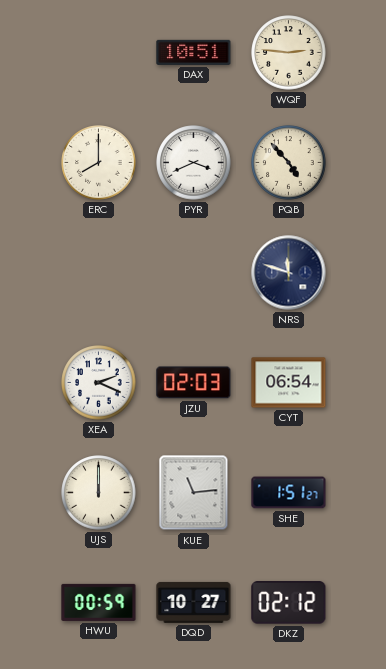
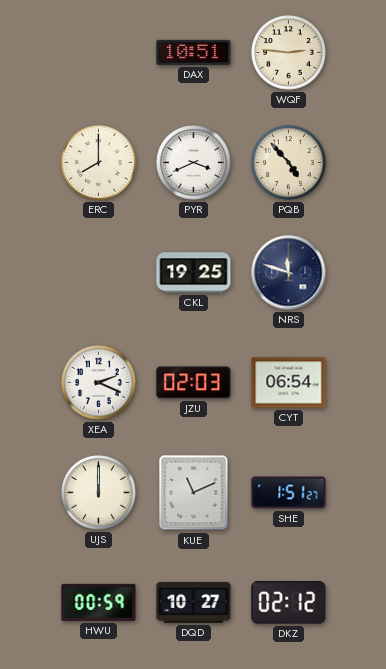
CKL: none -> 19:25 (194, 273)
KUE: 11:14 -> 11:11 (194, 493)
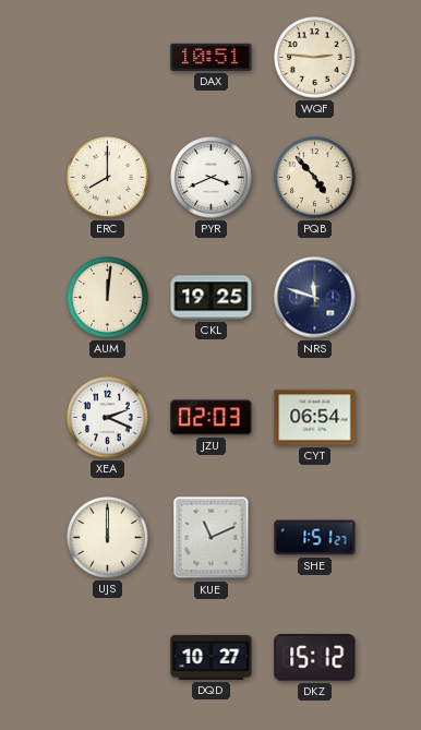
AUM: none -> 12:01 (108, 298)
HWU: 00:59 -> none (99, 602)
DKZ: 02:12 -> 15:12 (315, 658)
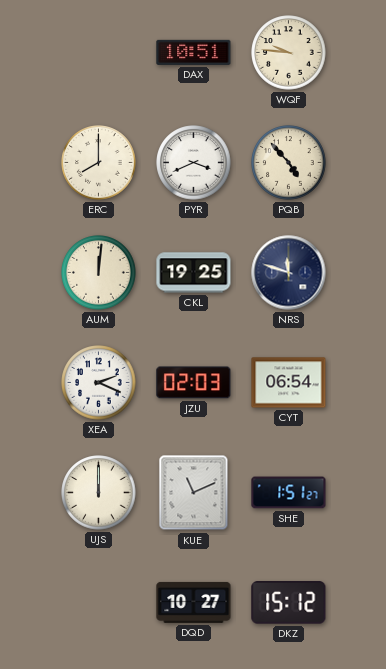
WQF: 2:46 -> 9:46 (289, 53)
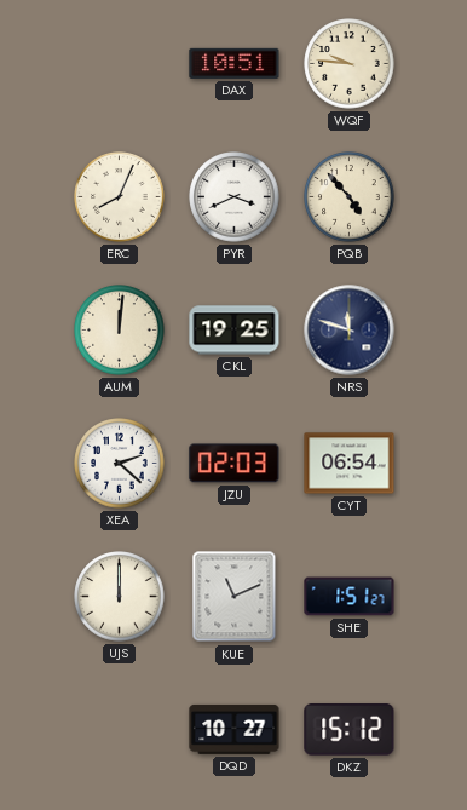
ERC: 8:00 -> 8:04 (120, 197)
XEA: 2:19 -> 2:22 (120, 464)
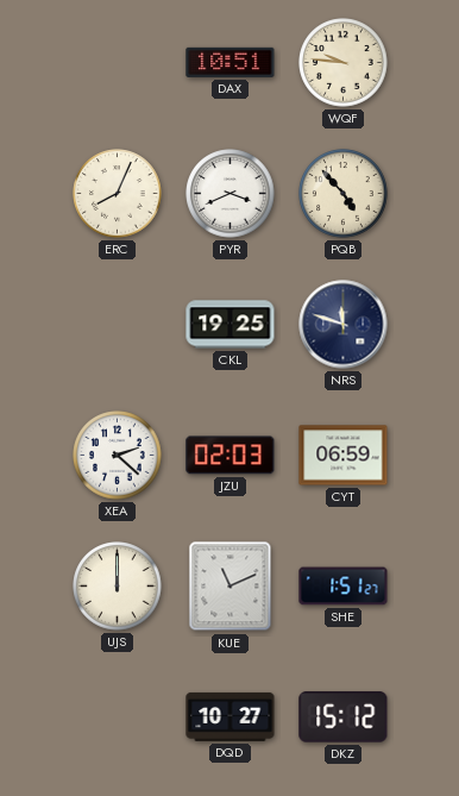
AUM: 12:01 -> none (120, 331)
CYT: 06:54 -> 06:59 (344, 456)
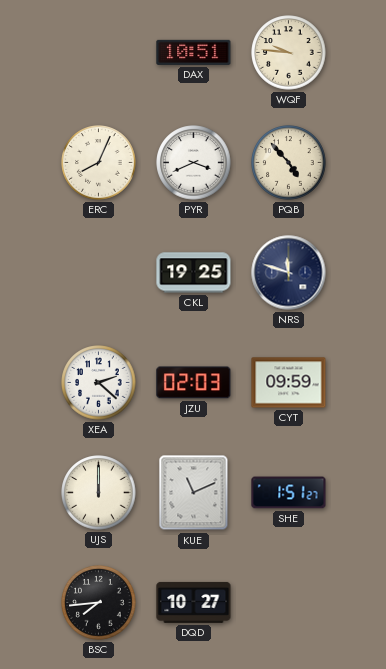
CYT: 06:59 -> 09:59 (289, 383)
BSC: none -> 7:44 (99, 603)
DKZ: 15:12 -> none (344, 717)
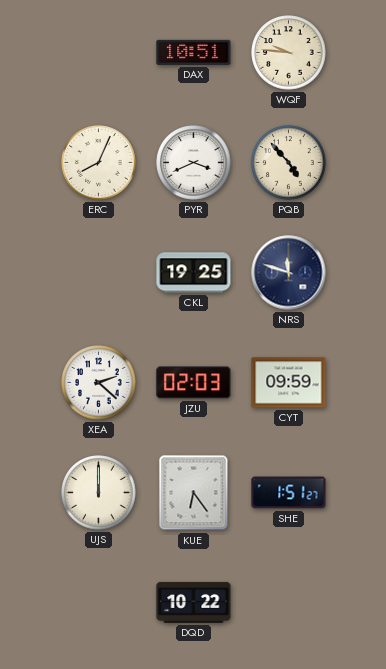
KUE: 11:11 -> 6:24 (194, 493)
BSC: 7:44 -> none (99, 603)
DQD: 10:27 -> 10:22 (194, 602)
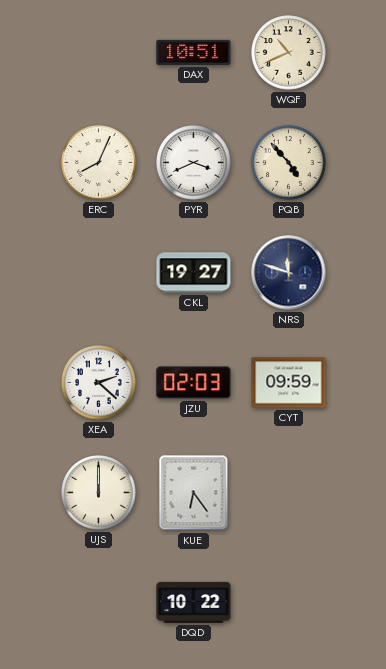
WQF: 9:46 -> 10:41 (289, 53)
CKL: 19:25 -> 19:27 (194, 273)
SHE: 1:51 -> none (289, 493)
